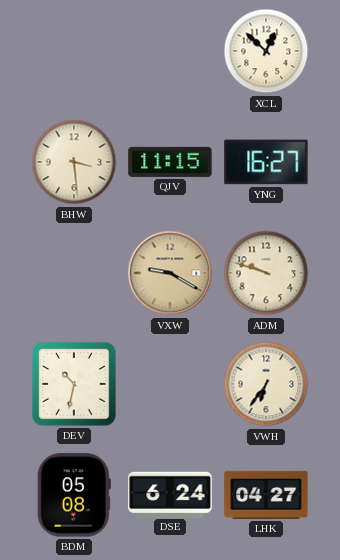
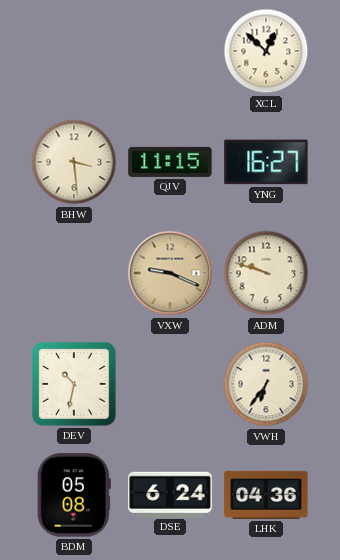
VXW: 9:20 -> 9:19 (170, 273)
LHK: 04:27 -> 04:36 (266, 495)
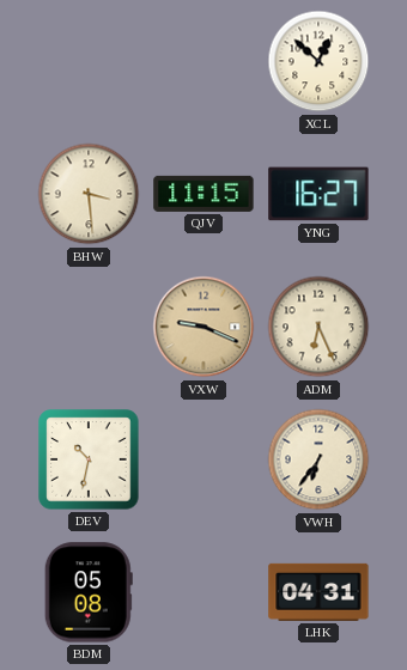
ADM: 9:48 -> 6:26 (318, 327)
DSE: 6:24 -> none (170, 494)
LHK: 04:36 -> 04:31 (318, 592)
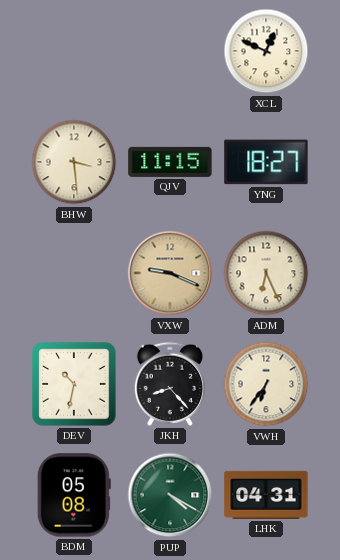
XCL: 12:52 -> 12:49 (266, 51)
YNG: 16:27 -> 18:27 (266, 162)
JKH: none -> 8:23 (169, 384)
PUP: none -> 4:20 (170, 495)
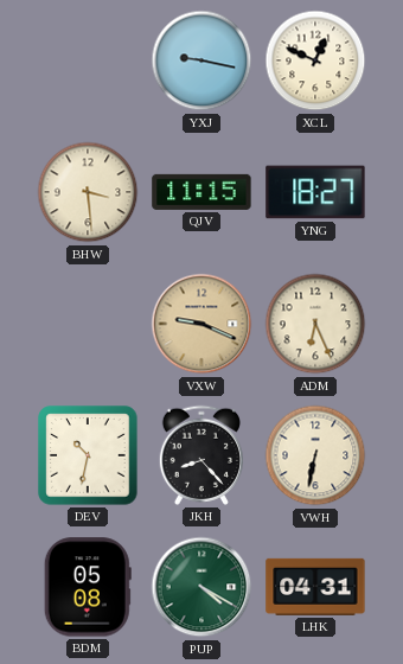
YXJ: none -> 9:17 (201, 60)
VWH: 6:36 -> 6:32 (315, 455)
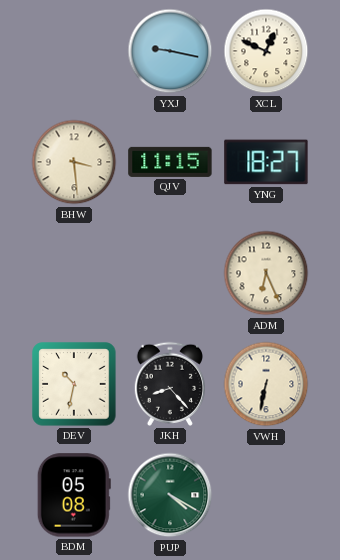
VXW: 9:19 -> none (201, 324)
LHK: 04:31 -> none (315, 587)
